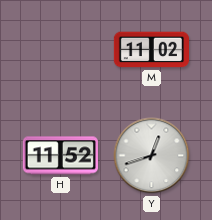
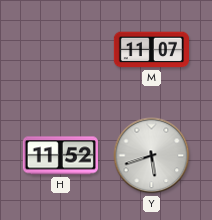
M: 11:02 -> 11:07 (151, 50)
Y: 12:42 -> 5:42 (152, 156)
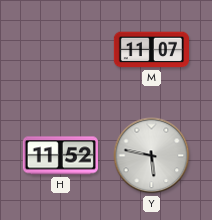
Y: 5:42 -> 5:47 (152, 156)
